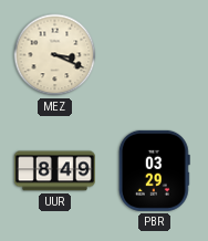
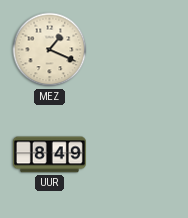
MEZ: 3:19 -> 1:19 (50, 50)
PBR: 03:29 -> none (154, 170)
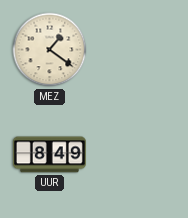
MEZ: 1:19 -> 1:21 (50, 50)
